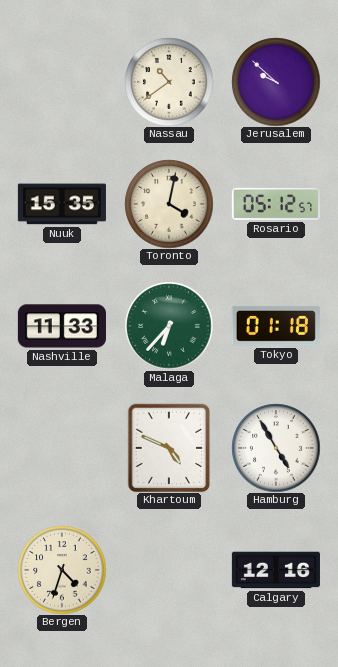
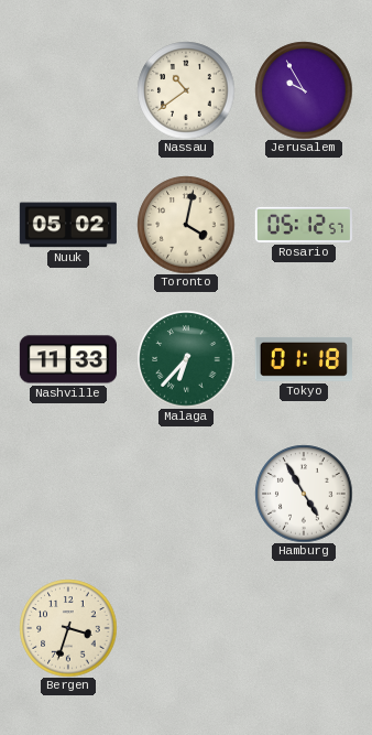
Jerusalem: 9:52 -> 9:55 (304, 90)
Nuuk: 15:35 -> 05:02 (68, 225)
Khartoum: 4:49 -> none (169, 448)
Bergen: 4:33 -> 3:33 (68, 628)
Calgary: 12:16 -> none (276, 570)
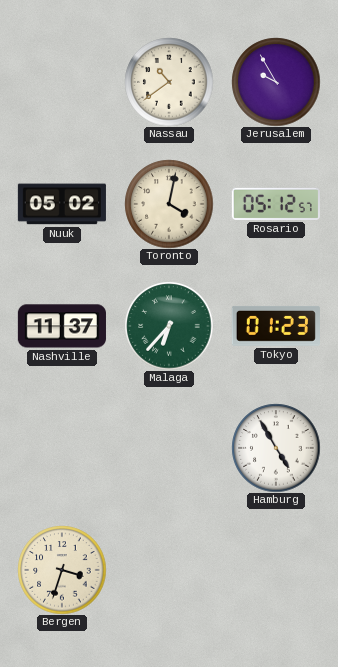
Nashville: 11:33 -> 11:37 (62, 326)
Tokyo: 01:18 -> 01:23 (276, 326)
